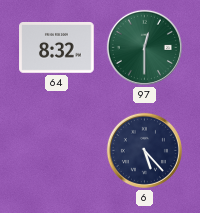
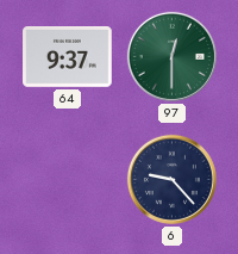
64: 8:32 -> 9:37 (68, 57)
6: 5:23 -> 9:23 (171, 179)
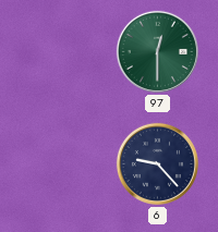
64: 9:37 -> none (68, 57)
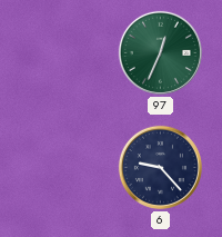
97: 12:30 -> 12:34 (160, 52)
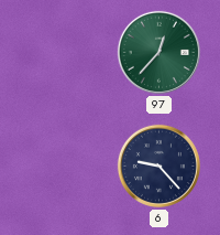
97: 12:34 -> 12:37 (158, 52)
